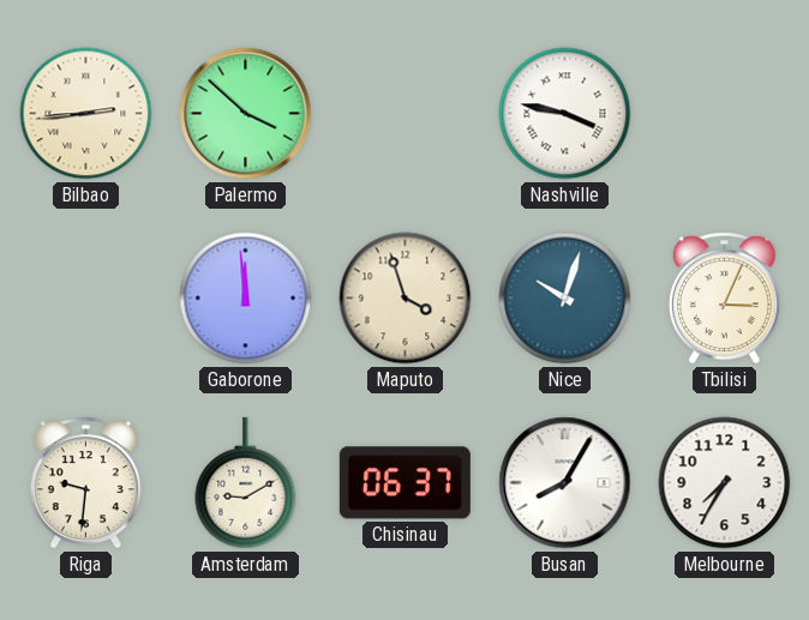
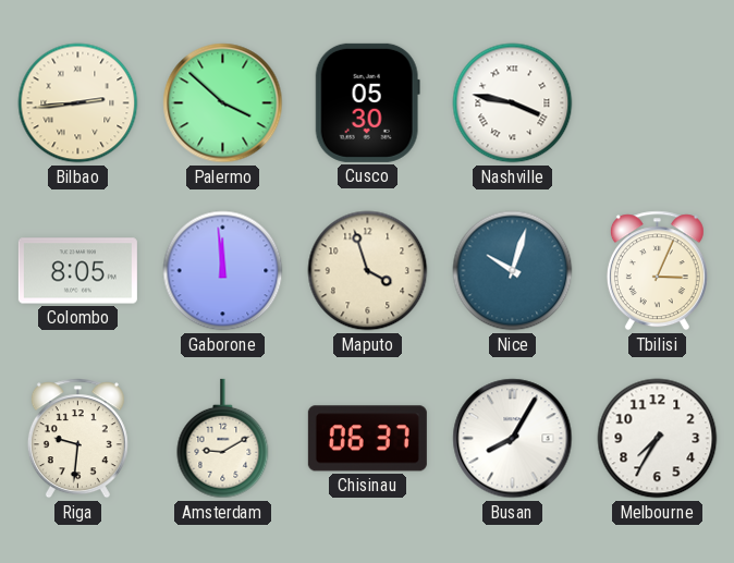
Cusco: none -> 05:30 (367, 102)
Colombo: none -> 8:05 (77, 271)
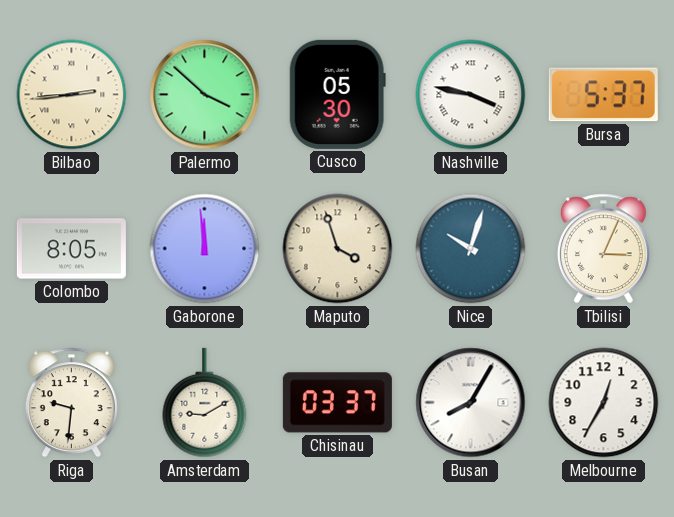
Bursa: none -> 5:37 (603, 95)
Chisinau: 06:37 -> 03:37 (337, 403)
Melbourne: 7:35 -> 12:35 (604, 403)
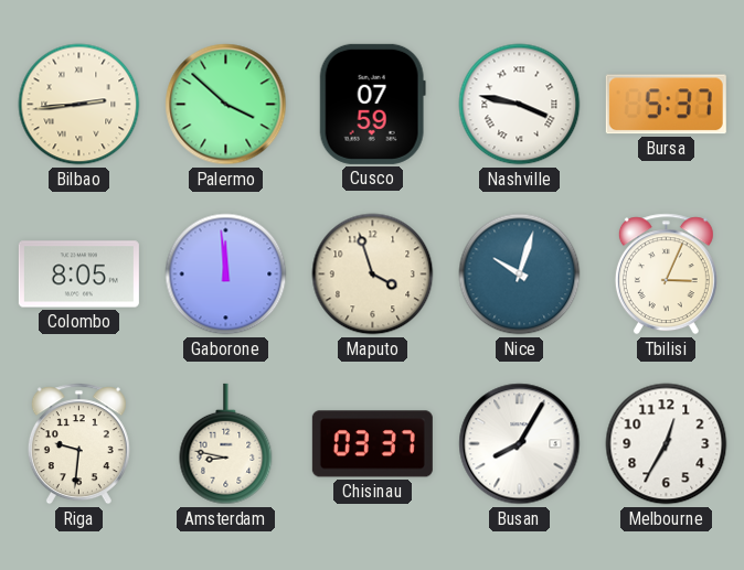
Cusco: 05:30 -> 07:59 (372, 104)
Amsterdam: 9:10 -> 8:47 (226, 444)
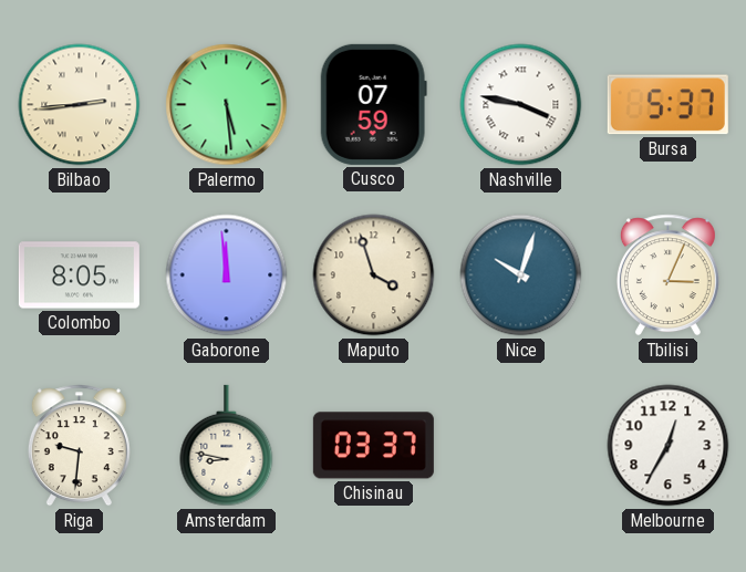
Palermo: 3:52 -> 5:29 (227, 105)
Busan: 8:05 -> none (520, 444)
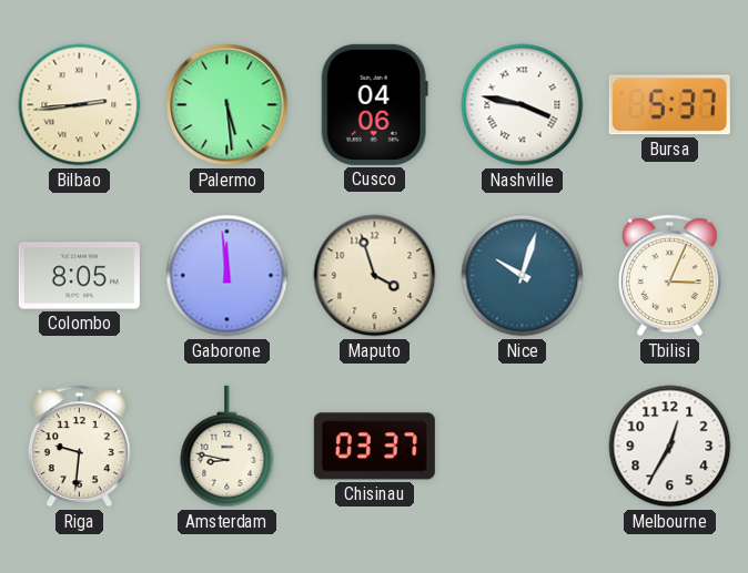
Cusco: 07:59 -> 04:06 (374, 104)
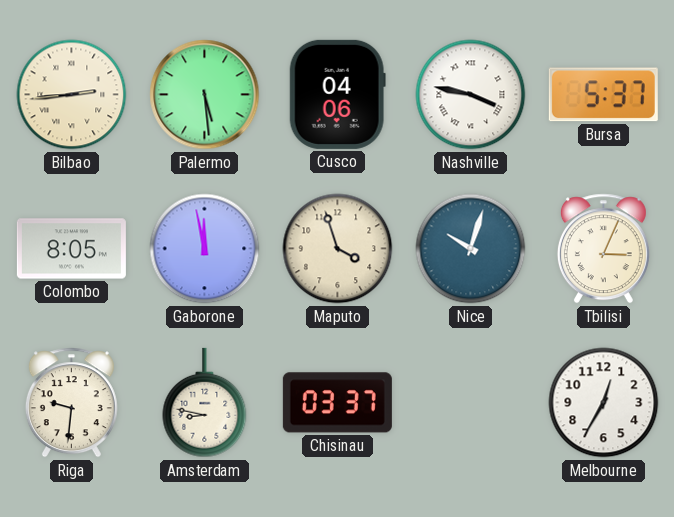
Gaborone: 11:59 -> 11:58 (205, 249)
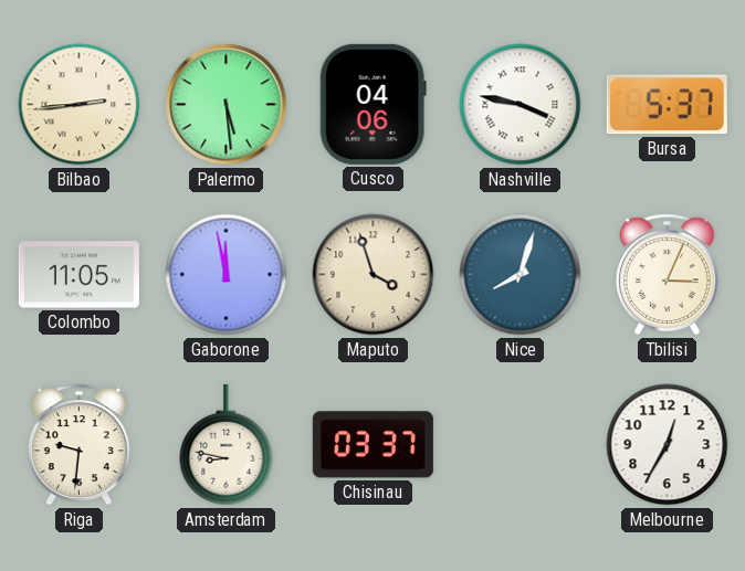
Colombo: 8:05 -> 11:05 (78, 275)
Nice: 10:03 -> 8:03 (521, 275)
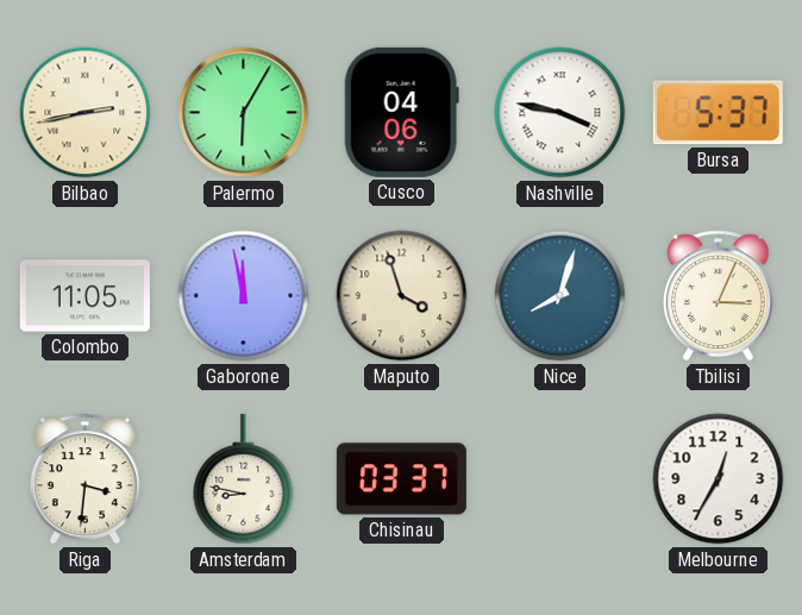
Bilbao: 2:44 -> 2:43 (86, 113)
Palermo: 5:29 -> 6:05 (244, 113)
Riga: 9:31 -> 3:31 (84, 479)
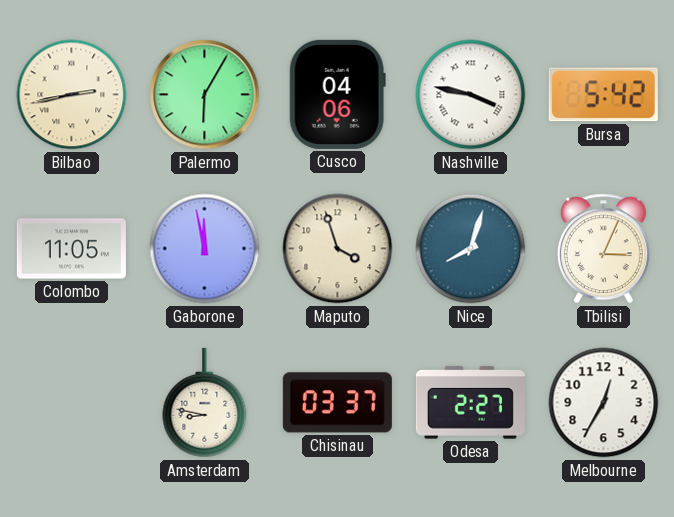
Bursa: 5:37 -> 5:42 (603, 95)
Riga: 3:31 -> none (84, 479)
Odesa: none -> 2:27 (470, 403)
